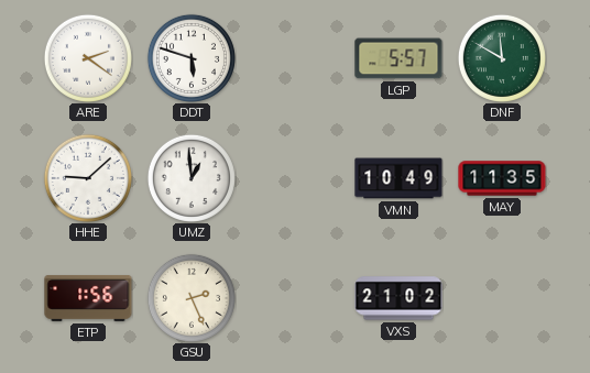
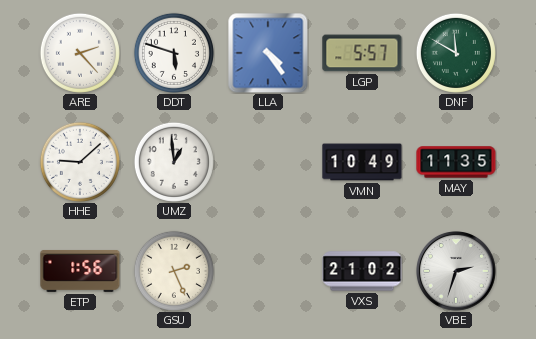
ARE: 2:21 -> 2:23 (80, 53)
LLA: none -> 4:24 (268, 53)
VBE: none -> 2:33 (457, 272)
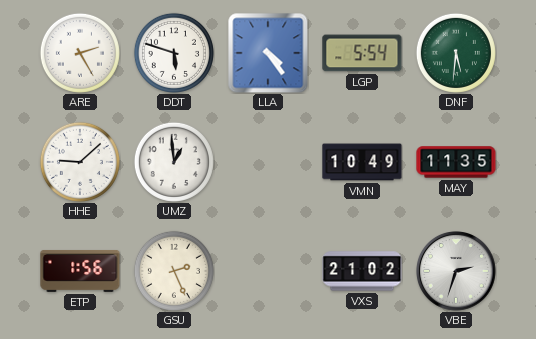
ARE: 2:23 -> 2:25 (80, 53)
LGP: 5:57 -> 5:54 (362, 53)
DNF: 11:50 -> 5:31 (456, 53)
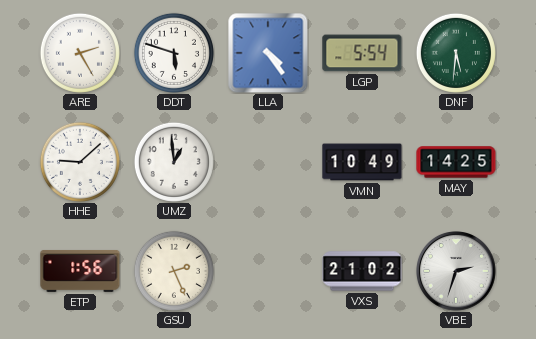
MAY: 11:35 -> 14:25 (456, 162)
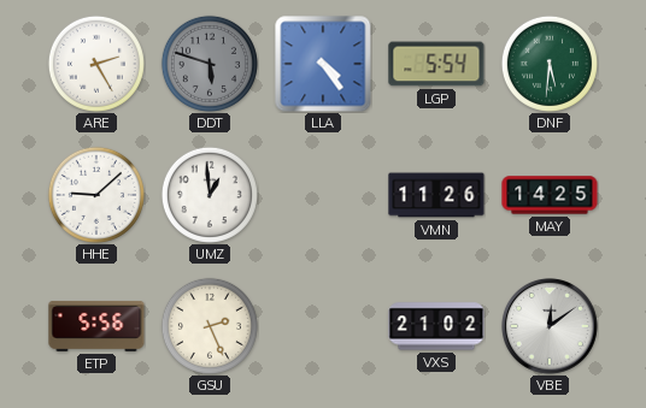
DDT dial: white -> grey (210, 64)
VMN: 10:49 -> 11:26 (436, 195)
ETP: 1:56 -> 5:56 (96, 326)
VBE: 2:33 -> 12:09 (551, 327)
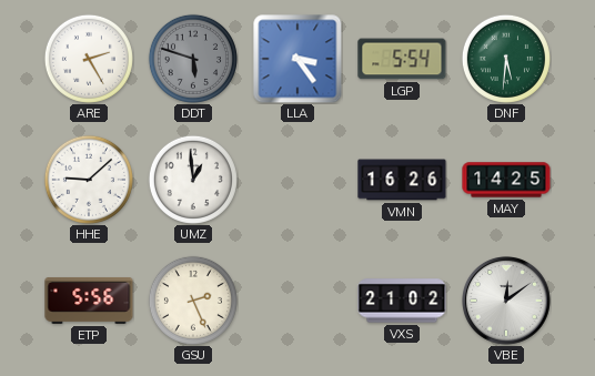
LLA: 4:24 -> 3:24 (297, 59)
VMN: 11:26 -> 16:26 (402, 180)
